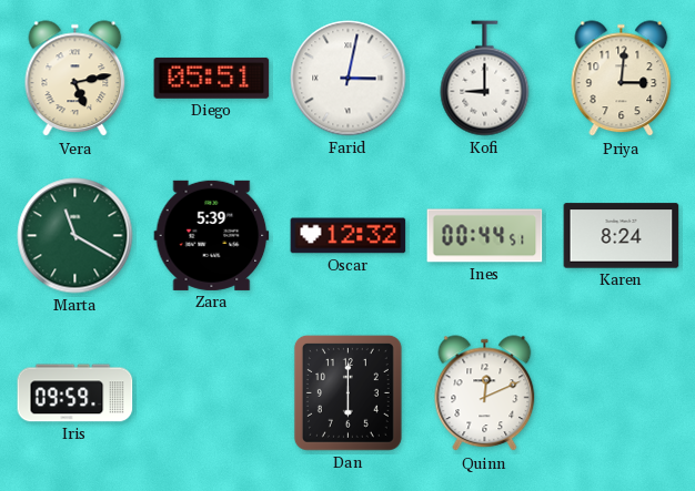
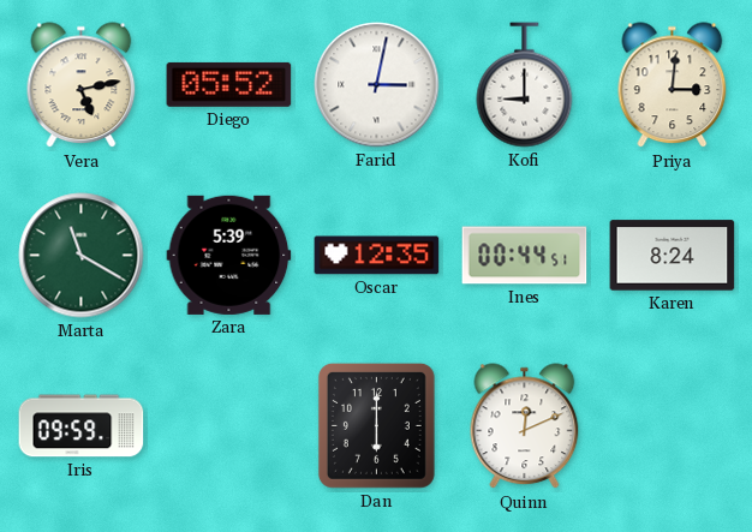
Diego: 05:51 -> 05:52 (229, 84)
Oscar: 12:32 -> 12:35 (377, 256)
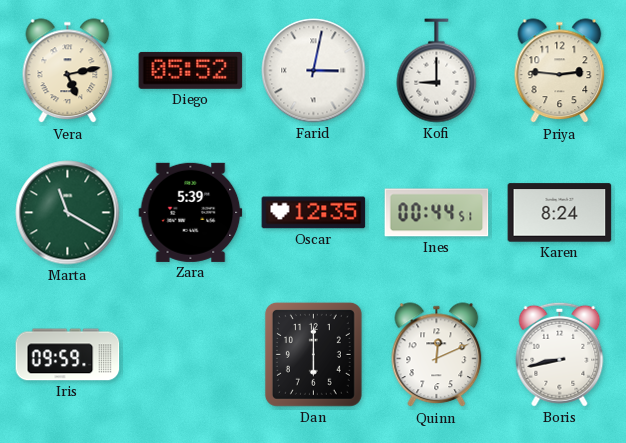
Priya: 3:01 -> 2:46 (560, 71)
Boris: none -> 8:43 (560, 354)
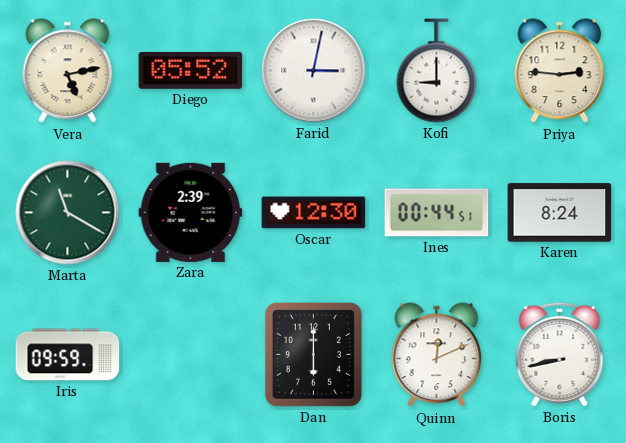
Zara: 5:39 -> 2:39 (191, 212)
Oscar: 12:35 -> 12:30 (314, 213)
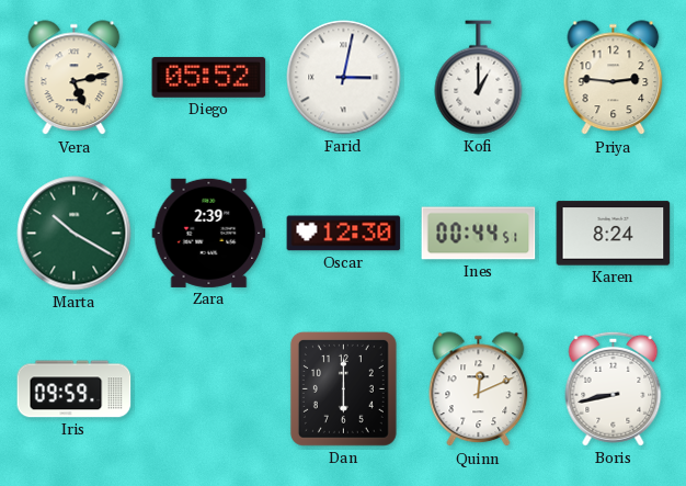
Kofi: 9:00 -> 1:00 (479, 78)
Marta: 11:20 -> 10:20 (75, 234)
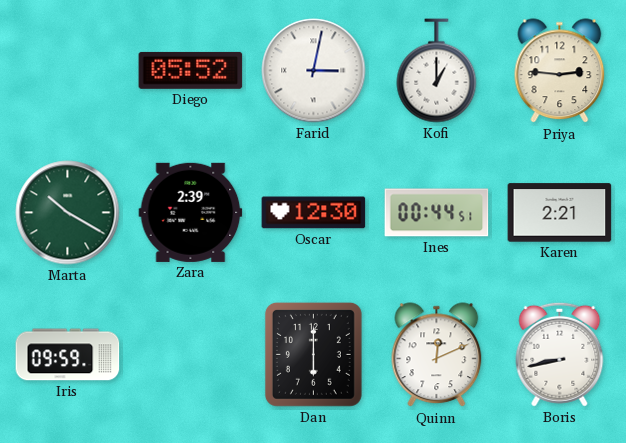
Vera: 5:13 -> none (75, 78)
Karen: 8:24 -> 2:21 (560, 213)
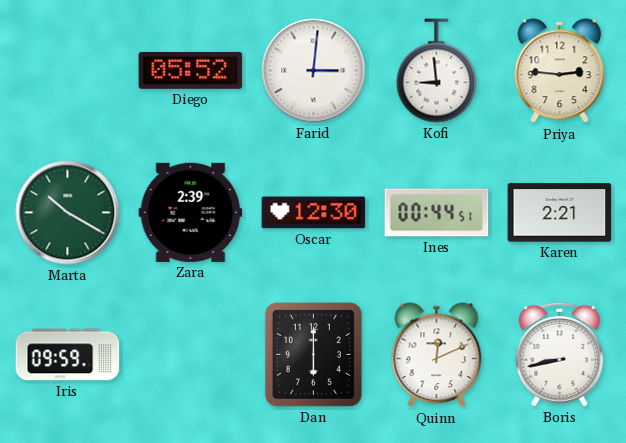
Farid: 3:02 -> 3:01 (314, 71)
Kofi: 1:00 -> 8:59 (437, 71)
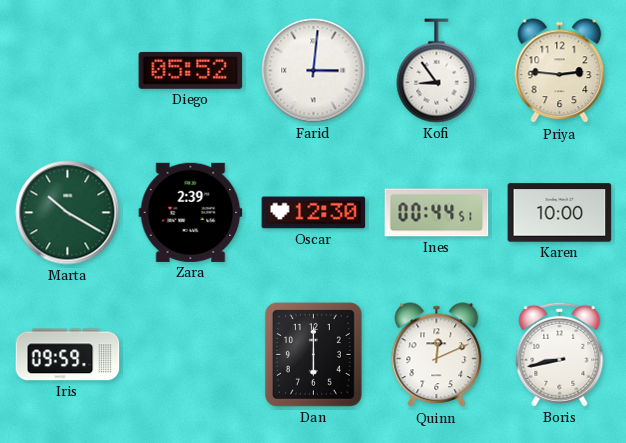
Kofi: 8:59 -> 8:54 (437, 71)
Karen: 2:21 -> 10:00 (560, 213)
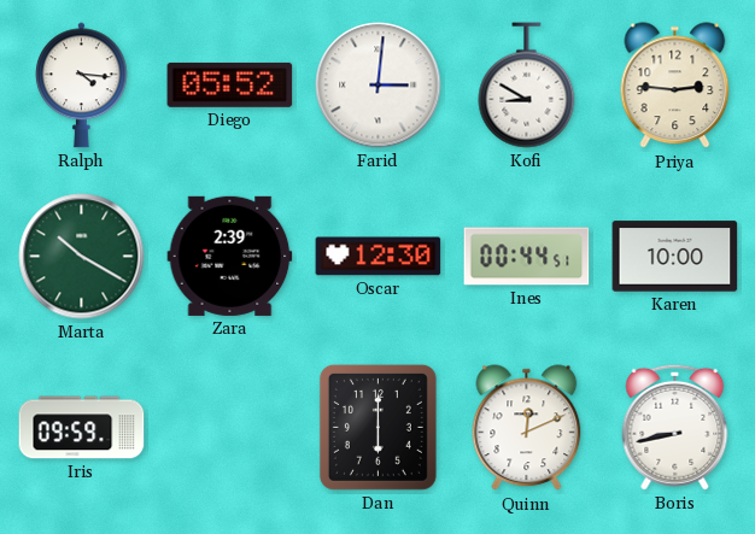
Ralph: none -> 4:16 (82, 86)
Kofi: 8:54 -> 8:50 (527, 86)
